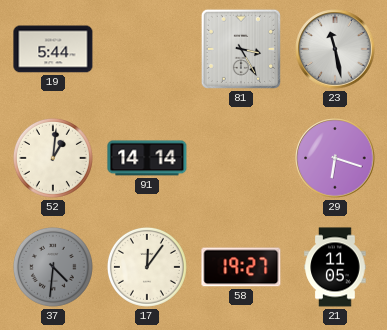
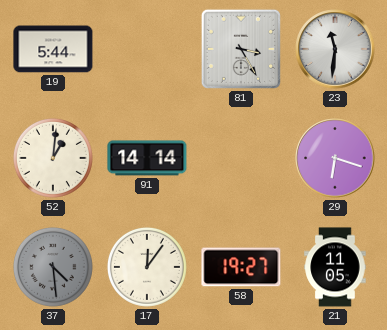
23: 11:28 -> 11:31 (335, 49)
37: 4:31 -> 4:29 (53, 267)
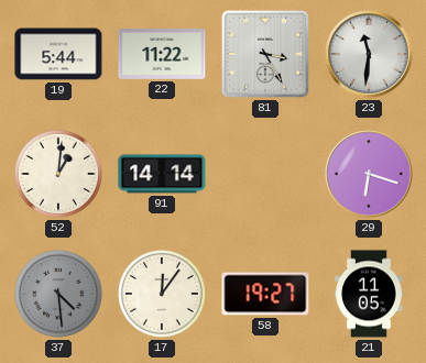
22: none -> 11:22 (162, 54)
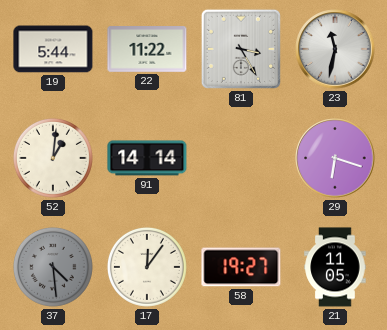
23: 11:31 -> 11:32 (335, 49)
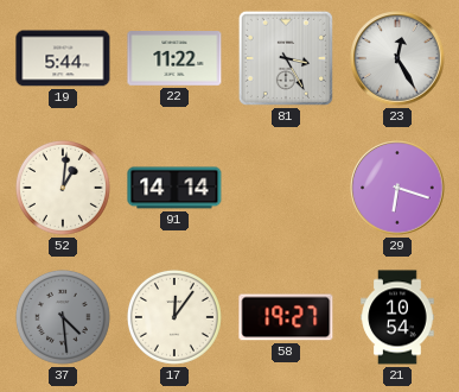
23: 11:32 -> 12:25 (397, 58)
21: 11:05 -> 10:54 (397, 317)
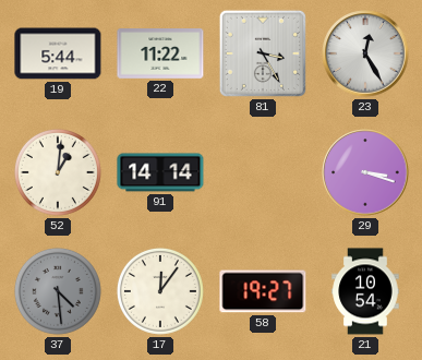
29: 6:18 -> 3:18 (365, 172)
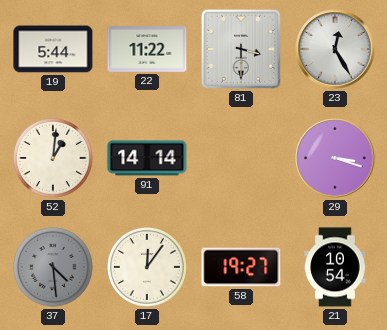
81: 3:25 -> 3:30 (241, 49)
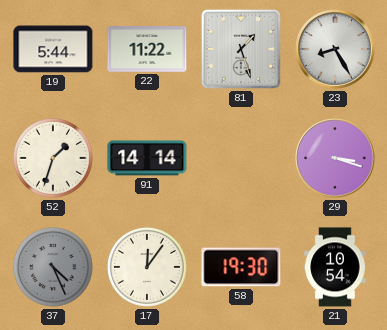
81: 3:30 -> 1:27 (241, 49)
23: 12:25 -> 8:25 (335, 49)
52: 1:01 -> 1:33 (53, 158)
37: 4:29 -> 4:26 (53, 267)
58: 19:27 -> 19:30 (241, 267)
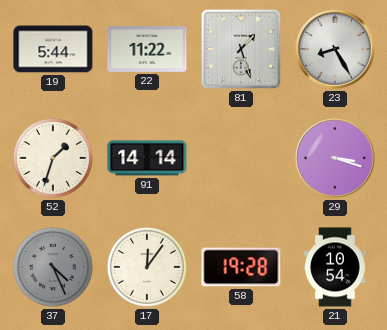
58: 19:30 -> 19:28 (241, 267)
